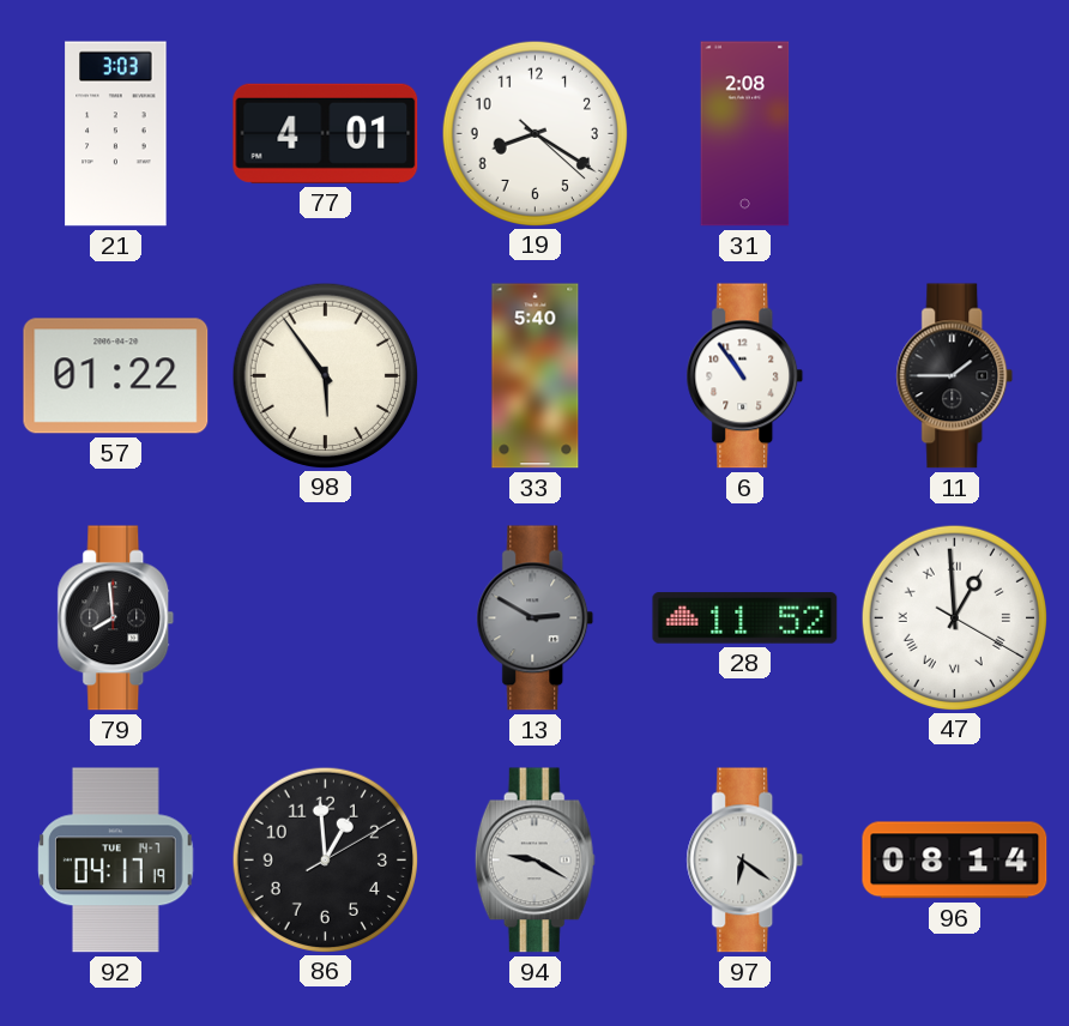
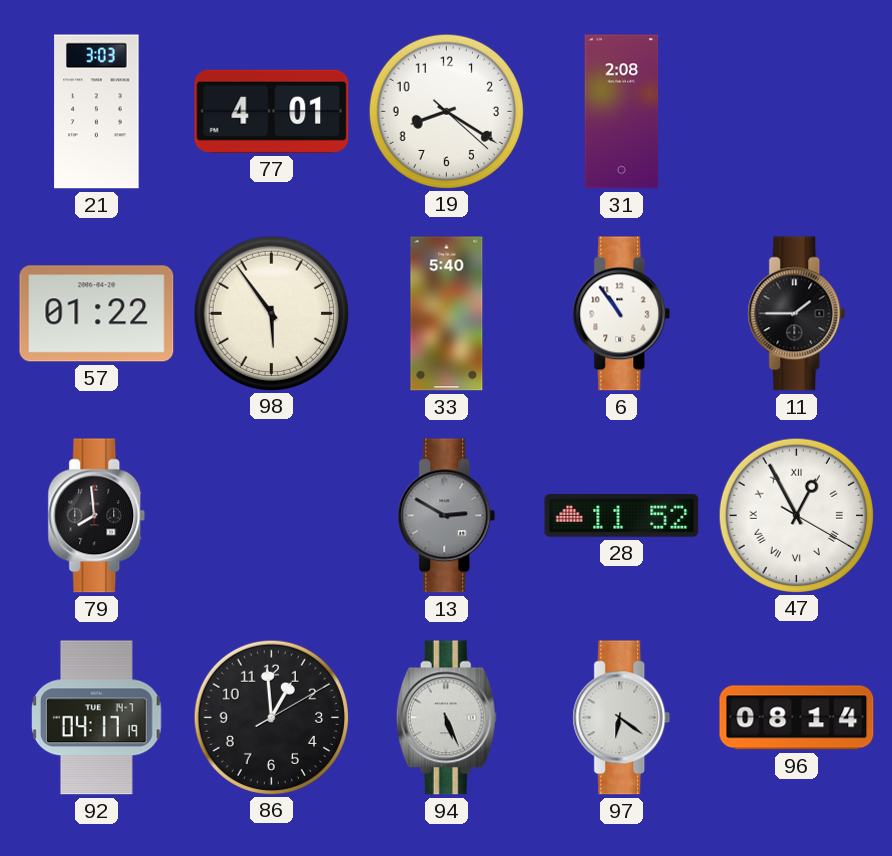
47: 12:59 -> 12:55 (796, 515)
94: 9:20 -> 5:26 (446, 718)
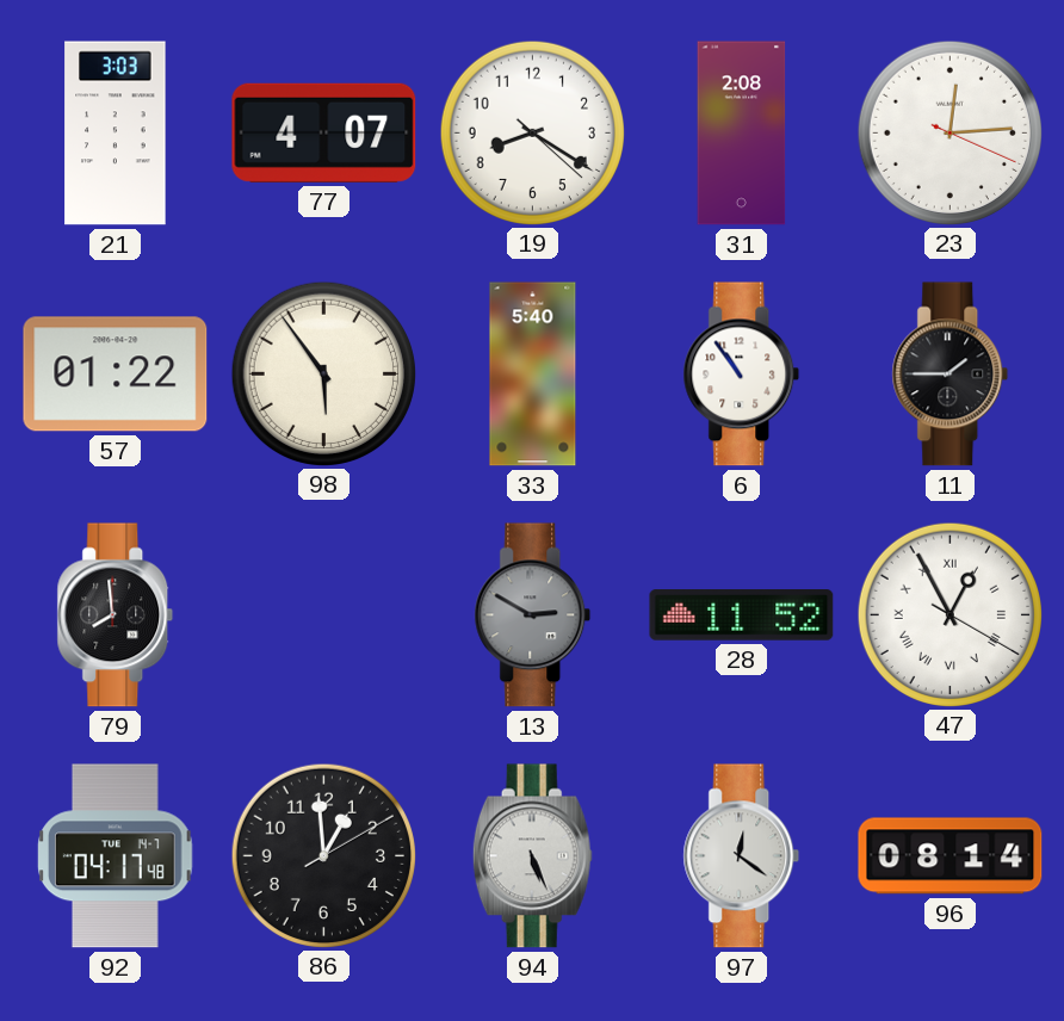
77: 4:01 -> 4:07 (324, 132)
23: none -> 12:14 (949, 132)
92: 04:17:19 -> 04:17:48 (116, 856)
97: 6:21 -> 12:21 (742, 856)
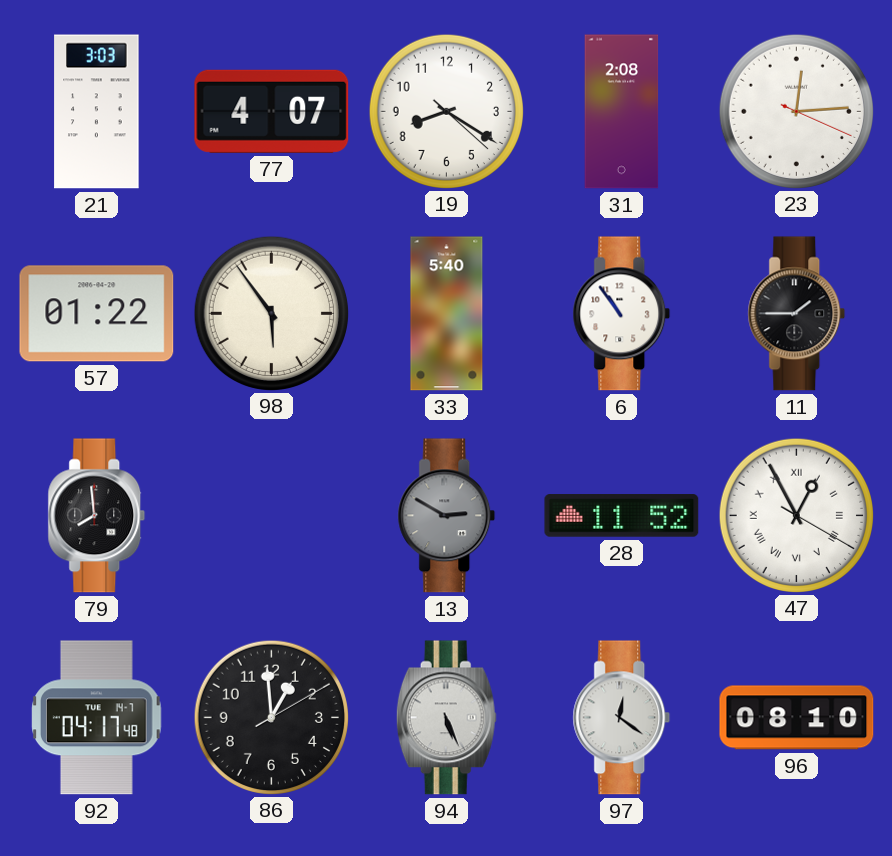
96: 08:14 -> 08:10 (797, 718)
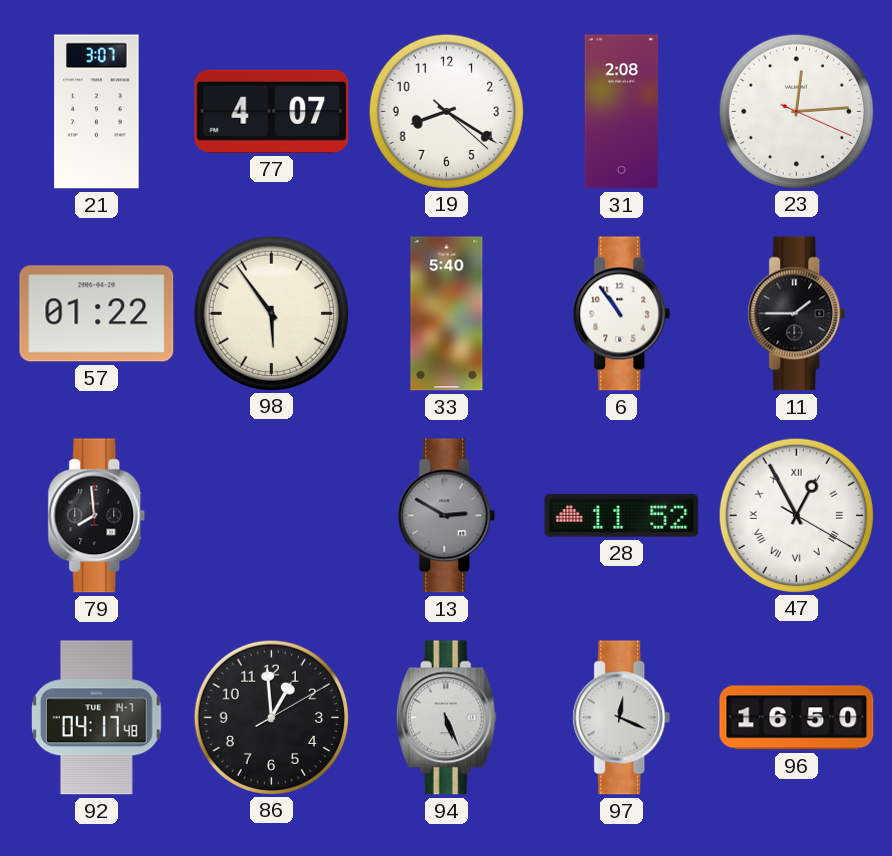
21: 3:03 -> 3:07 (97, 112)
97: 12:21 -> 12:19 (622, 718)
96: 08:10 -> 16:50 (797, 718)
